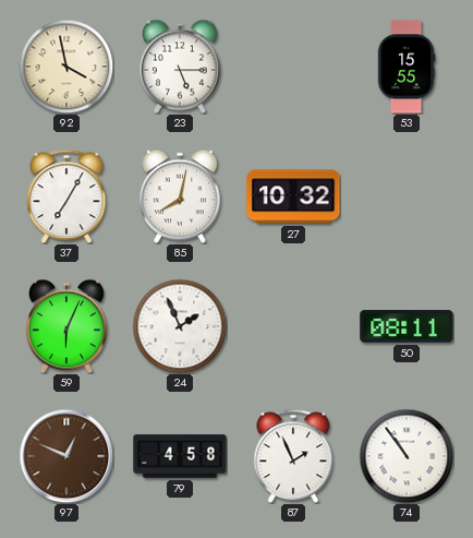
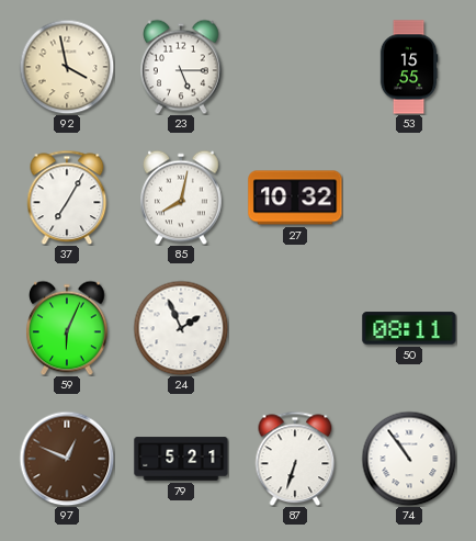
79: 4:58 -> 5:21 (181, 459)
87: 1:56 -> 6:33 (295, 459)
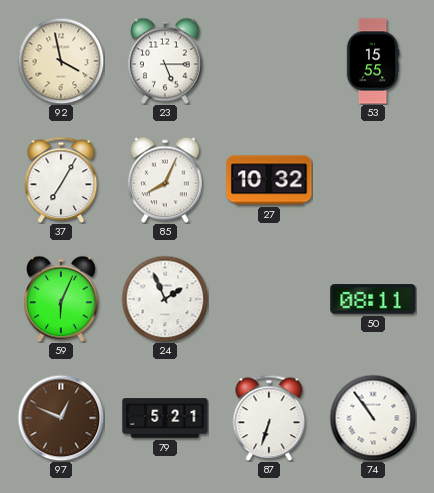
85: 8:02 -> 8:04 (166, 180)
